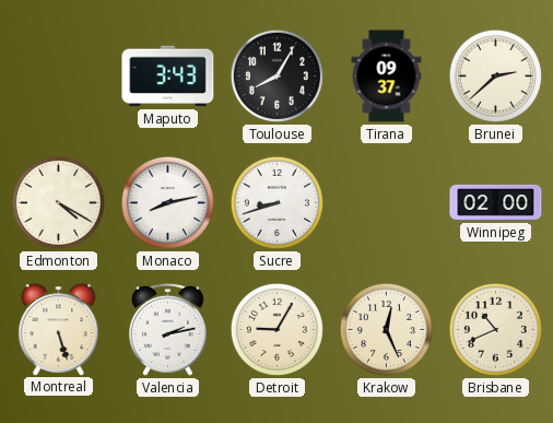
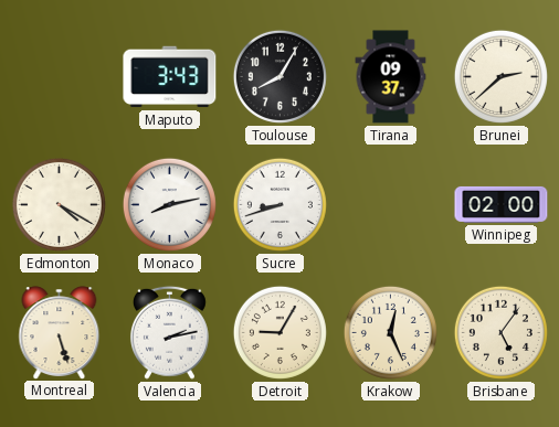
Brisbane: 10:41 -> 5:06 (500, 332)
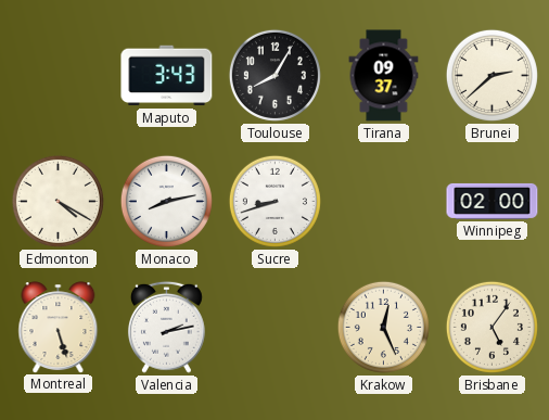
Detroit: 9:05 -> none (279, 332)
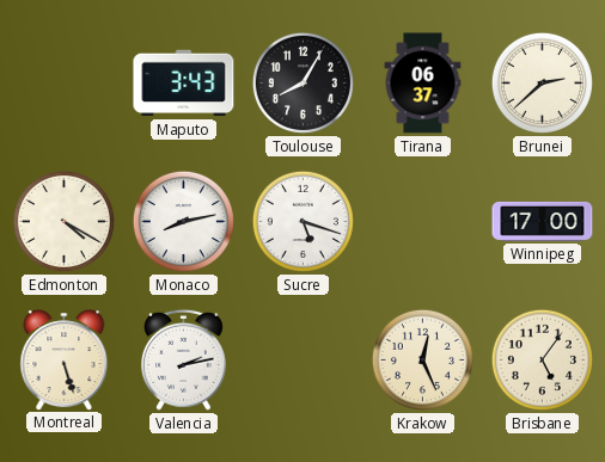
Tirana: 09:37 -> 06:37 (423, 84)
Sucre: 8:42 -> 5:18 (302, 221)
Winnipeg: 02:00 -> 17:00 (543, 221)
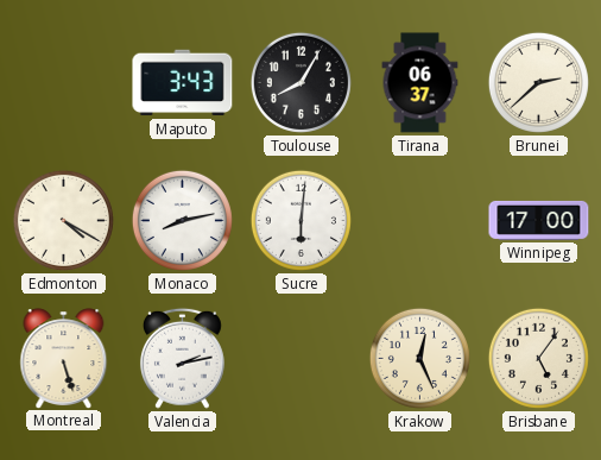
Sucre: 5:18 -> 6:01 (300, 220)
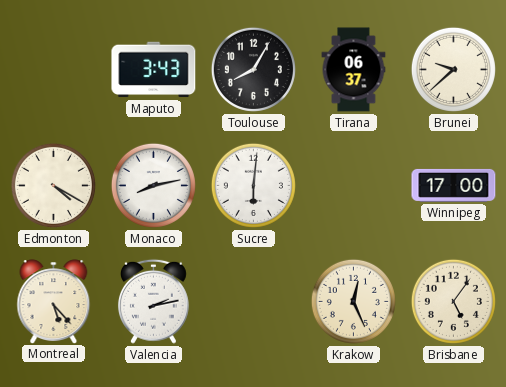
Brunei: 2:38 -> 9:38 (453, 69)
Montreal: 5:27 -> 5:23 (54, 301)
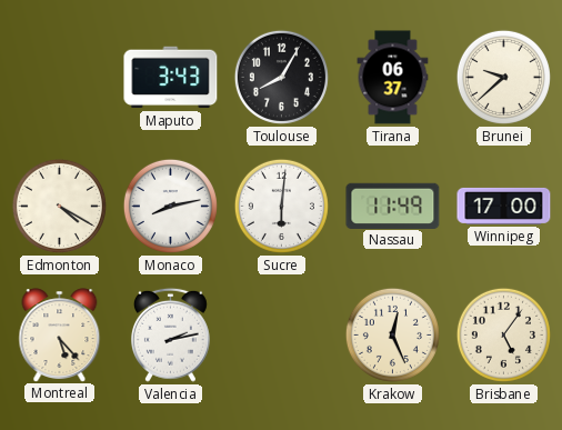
Nassau: none -> 11:49 (393, 206)
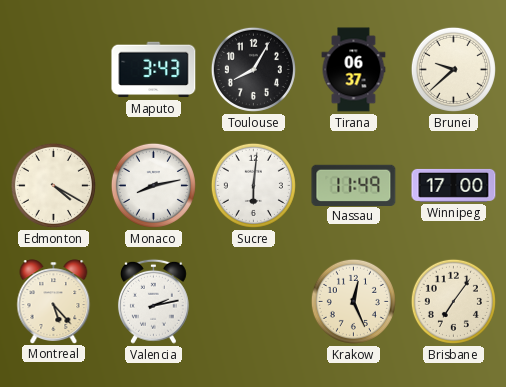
Brisbane: 5:06 -> 7:06 (453, 301)
